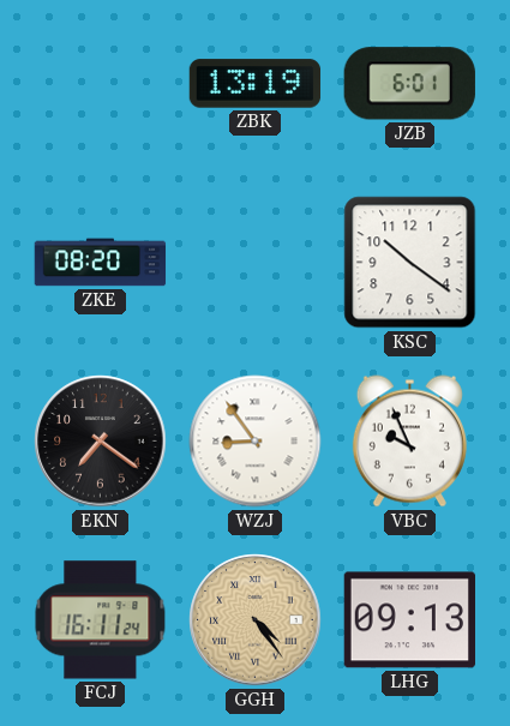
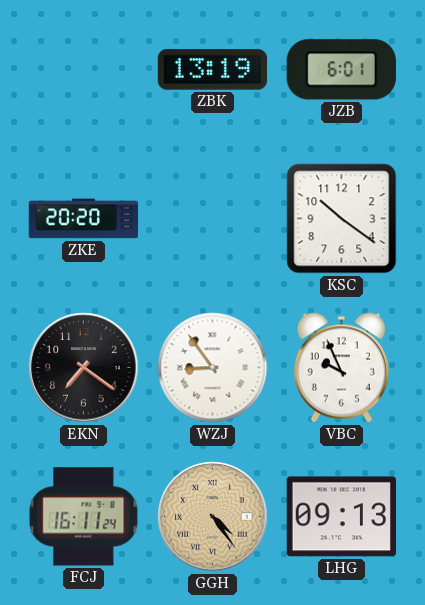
ZKE: 08:20 -> 20:20 (84, 219)
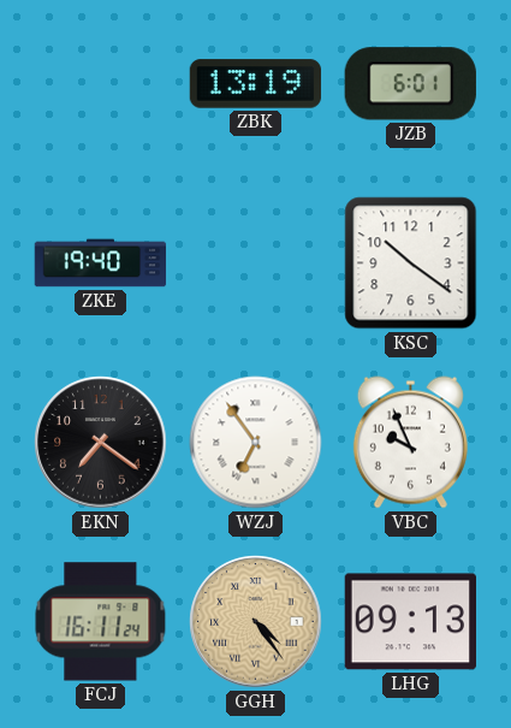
ZKE: 20:20 -> 19:40 (101, 264)
WZJ: 8:54 -> 6:54 (256, 443)
